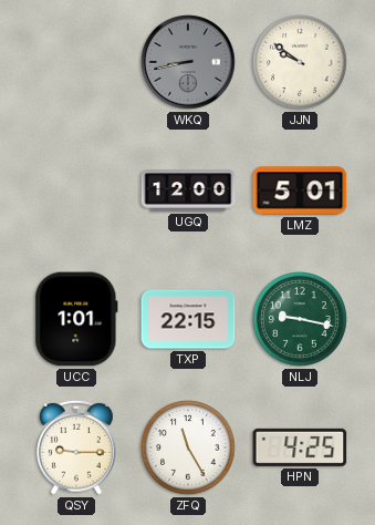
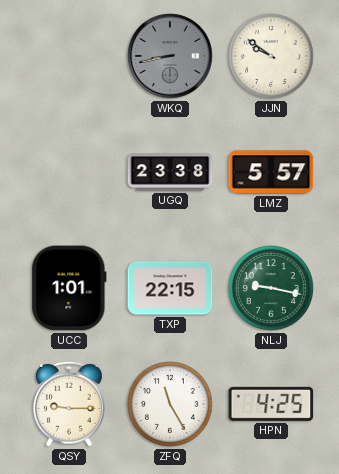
UGQ: 12:00 -> 23:38 (170, 172)
LMZ: 5:01 -> 5:57 (271, 172)
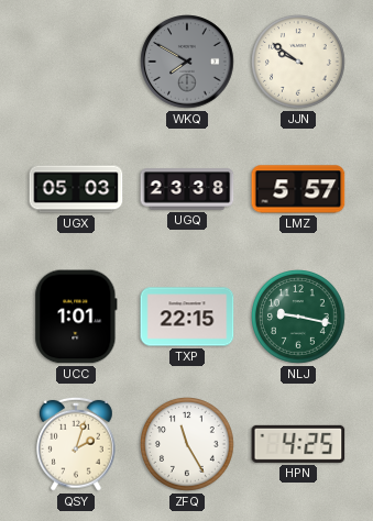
WKQ: 8:43 -> 7:50 (187, 62)
UGX: none -> 05:03 (76, 189)
QSY: 9:15 -> 2:03 (77, 444)
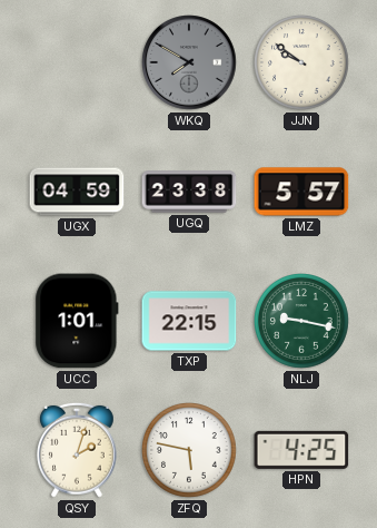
UGX: 05:03 -> 04:59 (77, 192)
ZFQ: 11:25 -> 5:47 (190, 451)
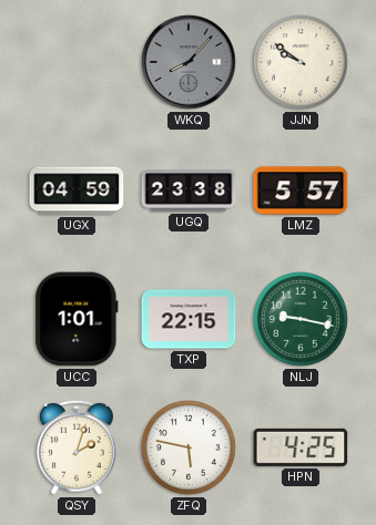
WKQ: 7:50 -> 8:07 (189, 62)
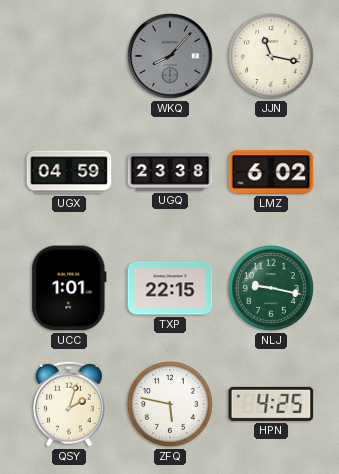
JJN: 9:51 -> 11:17 (272, 57)
LMZ: 5:57 -> 6:02 (271, 172)
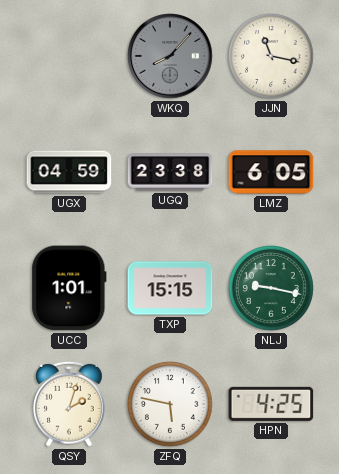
LMZ: 6:02 -> 6:05 (271, 172)
TXP: 22:15 -> 15:15 (170, 288)
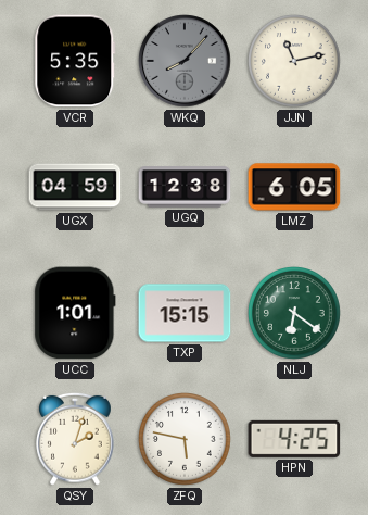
VCR: none -> 5:35 (75, 61)
JJN: 11:17 -> 11:13 (295, 62)
UGQ: 23:38 -> 12:38 (185, 187)
NLJ: 9:17 -> 6:21 (295, 314)
